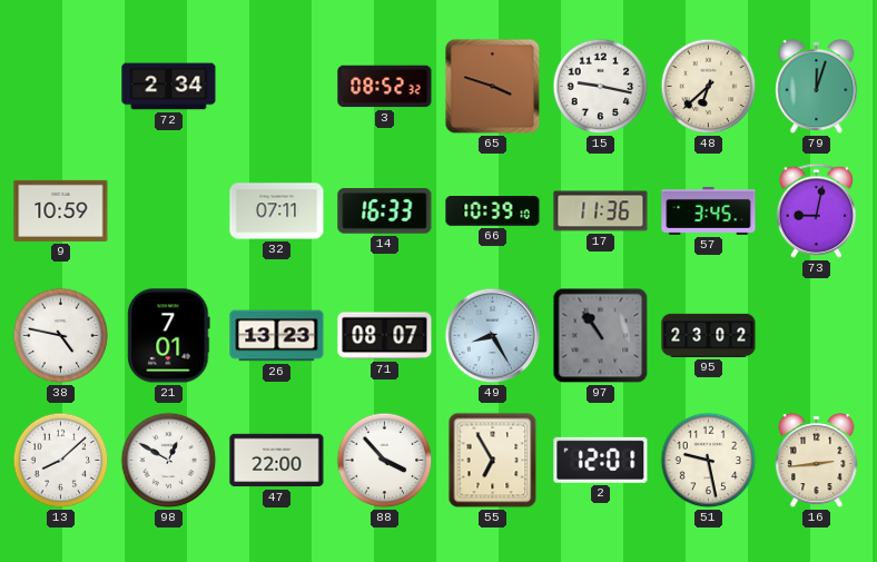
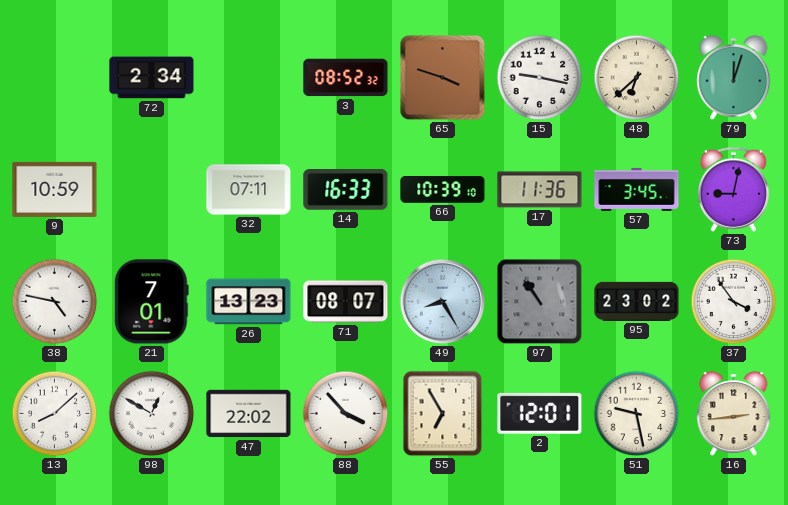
37: none -> 3:54 (734, 302)
47: 22:00 -> 22:02 (249, 414)
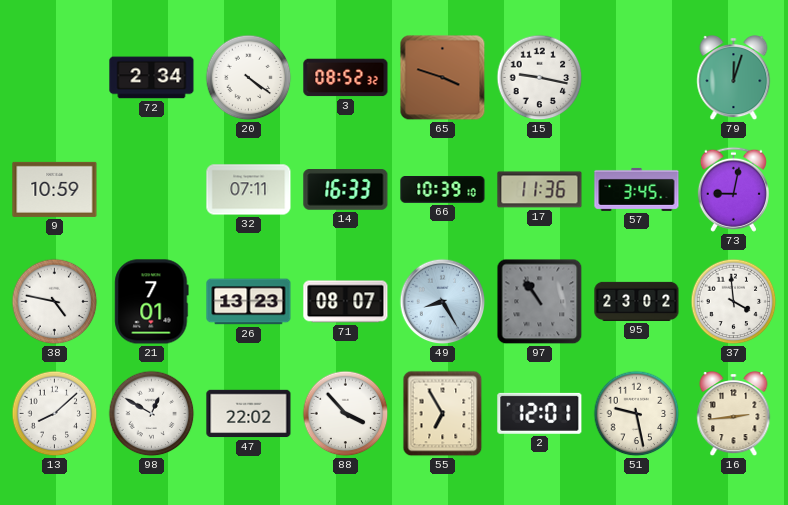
20: none -> 4:21 (249, 78)
48: 6:38 -> none (637, 78)
37: 3:54 -> 3:59 (734, 302)
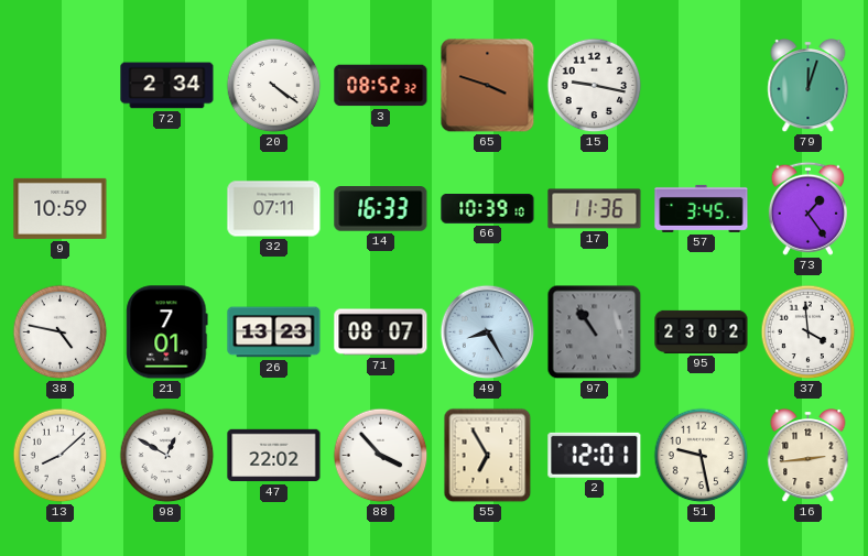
73: 9:02 -> 1:24 (807, 208)
